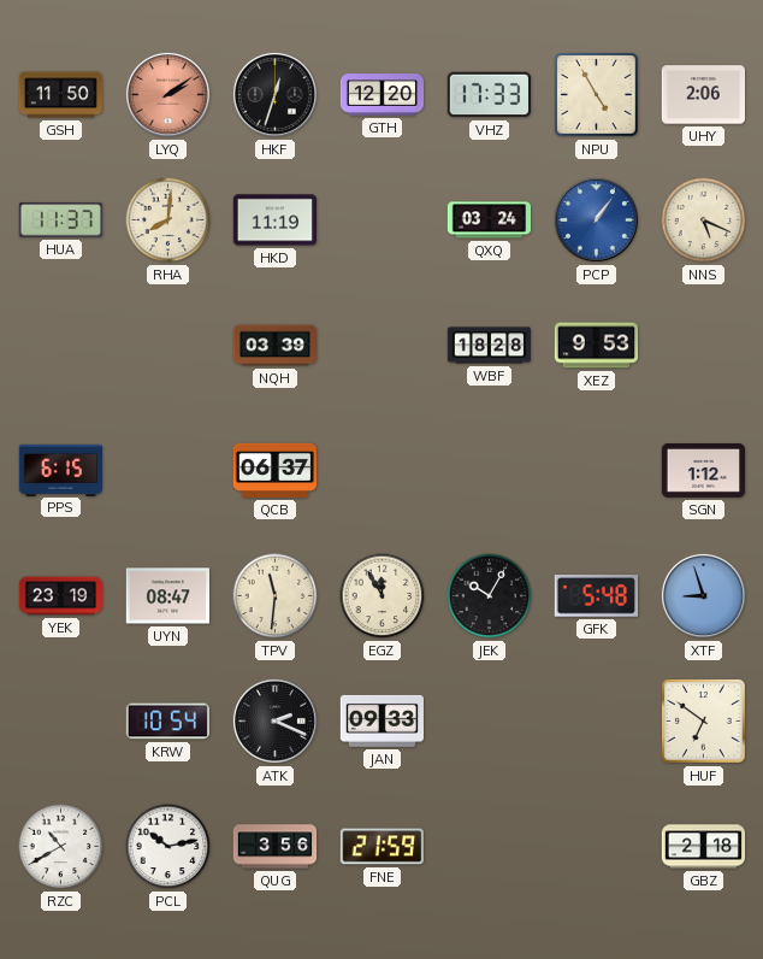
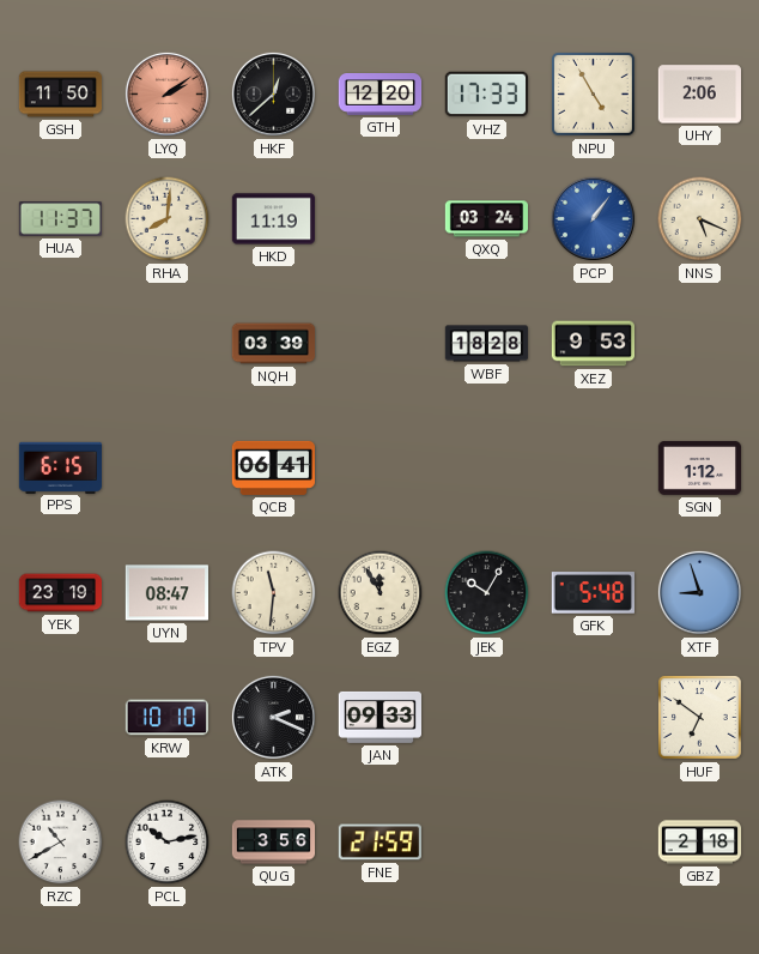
HKF: 12:33 -> 12:38 (273, 93)
QCB: 06:37 -> 06:41 (273, 467)
KRW: 10:54 -> 10:10 (166, 718)
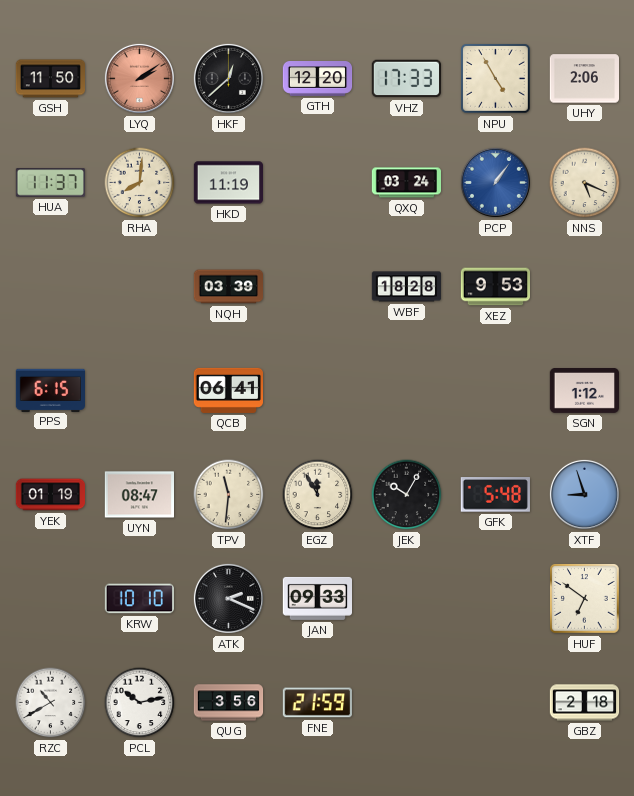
YEK: 23:19 -> 01:19 (50, 495)
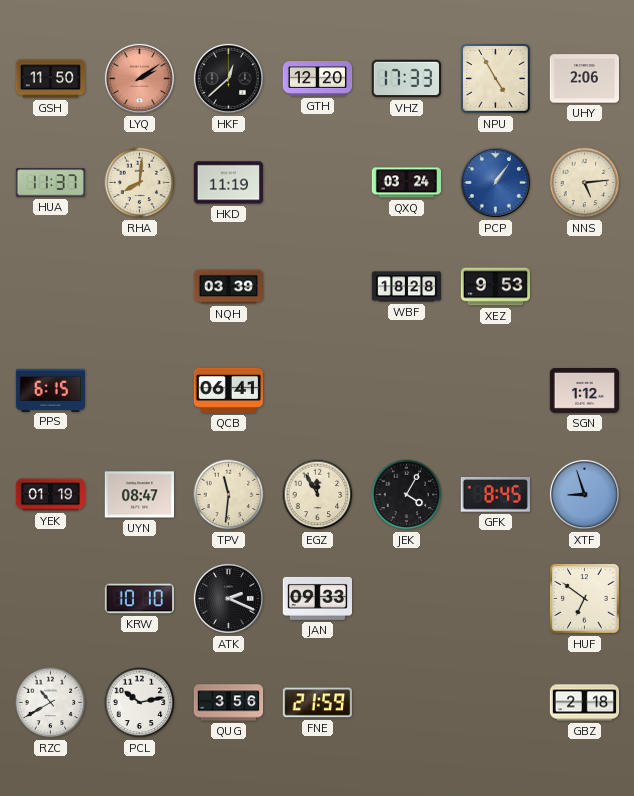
NNS: 5:19 -> 5:14 (585, 183)
JEK: 10:05 -> 4:05 (407, 495)
GFK: 5:48 -> 8:45 (495, 495)
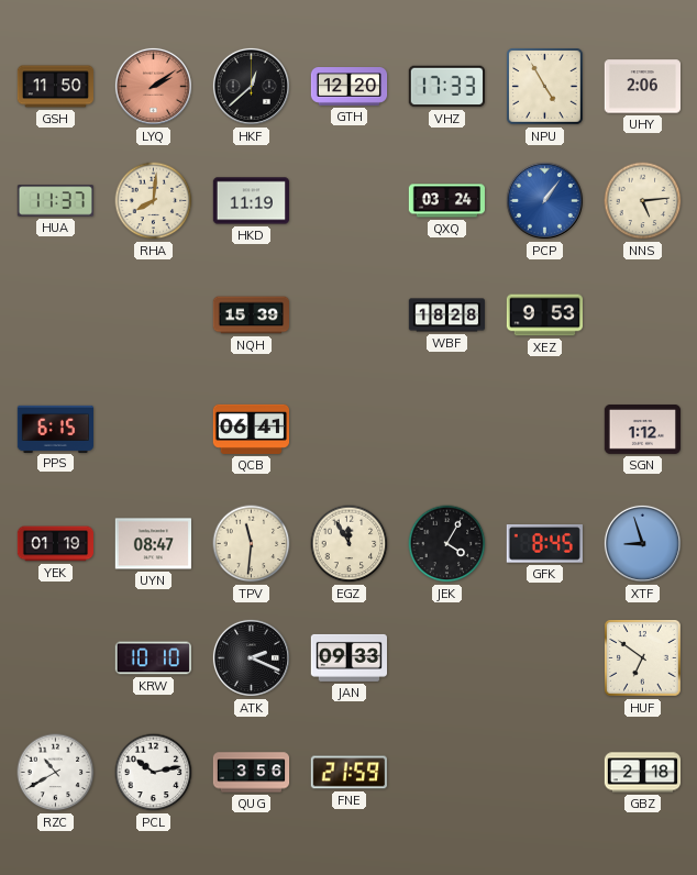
NQH: 03:39 -> 15:39 (251, 315)
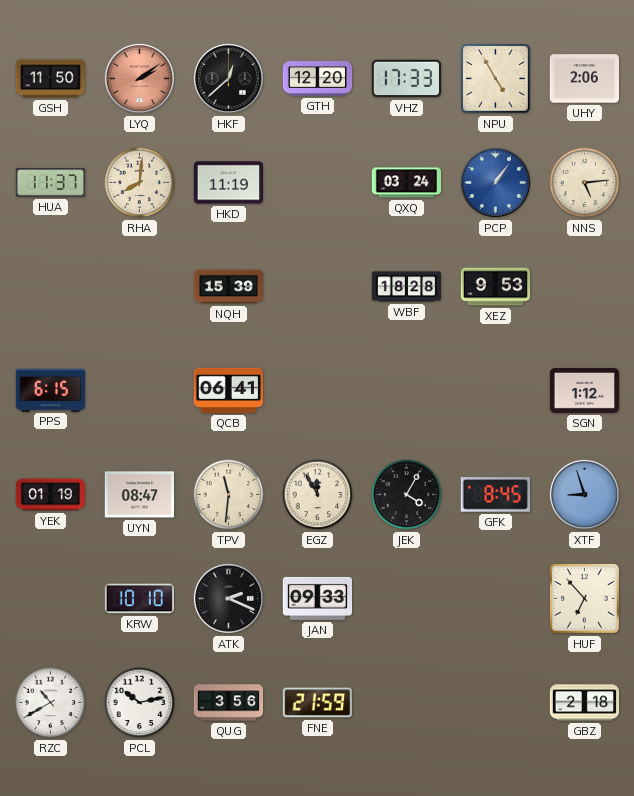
HUF: 6:51 -> 6:53 (585, 599)
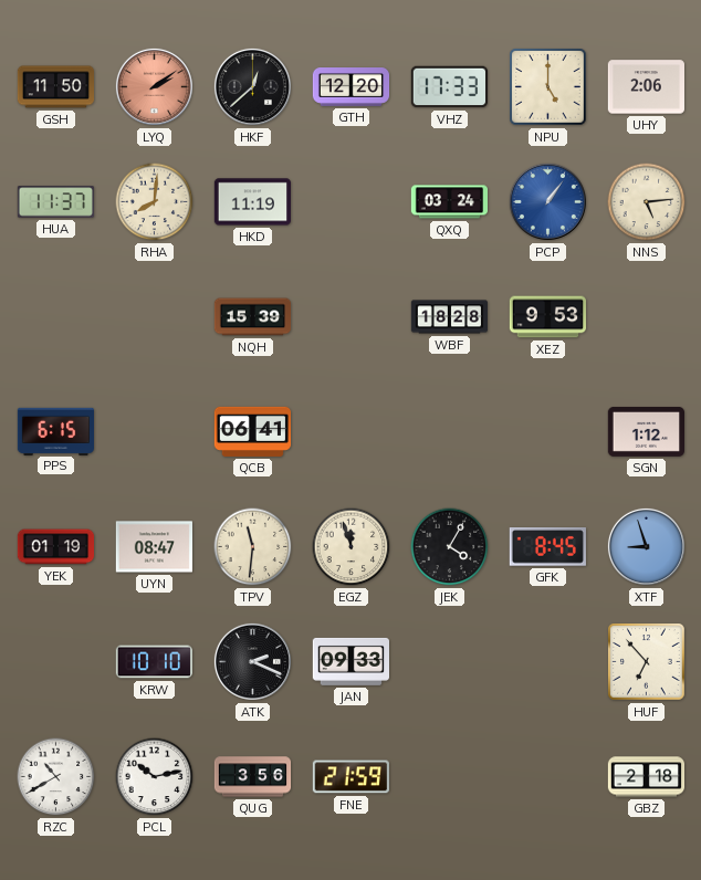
NPU: 4:55 -> 5:00 (548, 87)
EGZ: 11:55 -> 11:57 (352, 547)
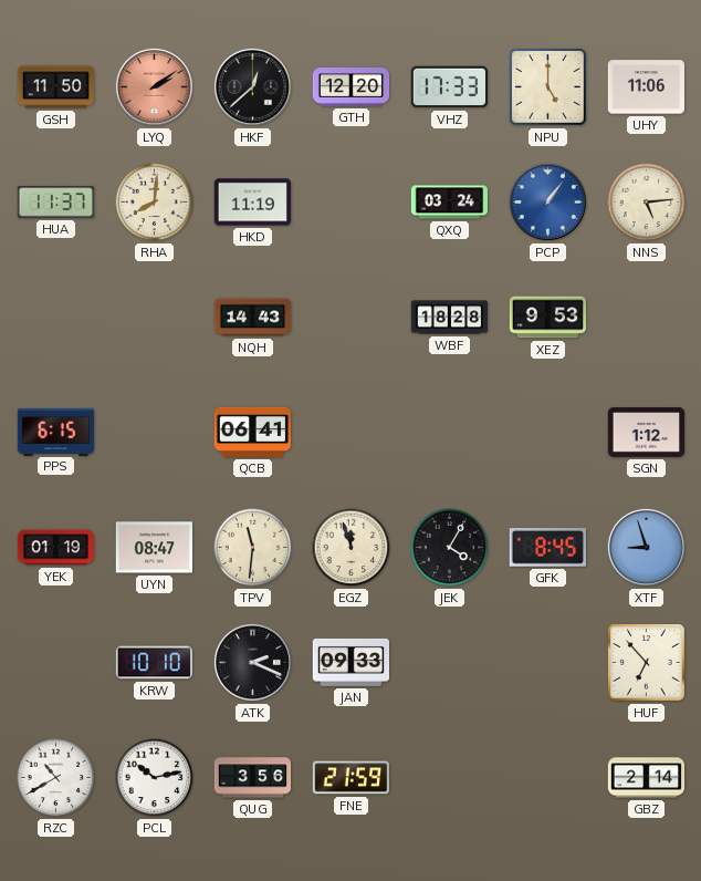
UHY: 2:06 -> 11:06 (646, 87)
NQH: 15:39 -> 14:43 (252, 318)
GBZ: 2:18 -> 2:14 (647, 778)
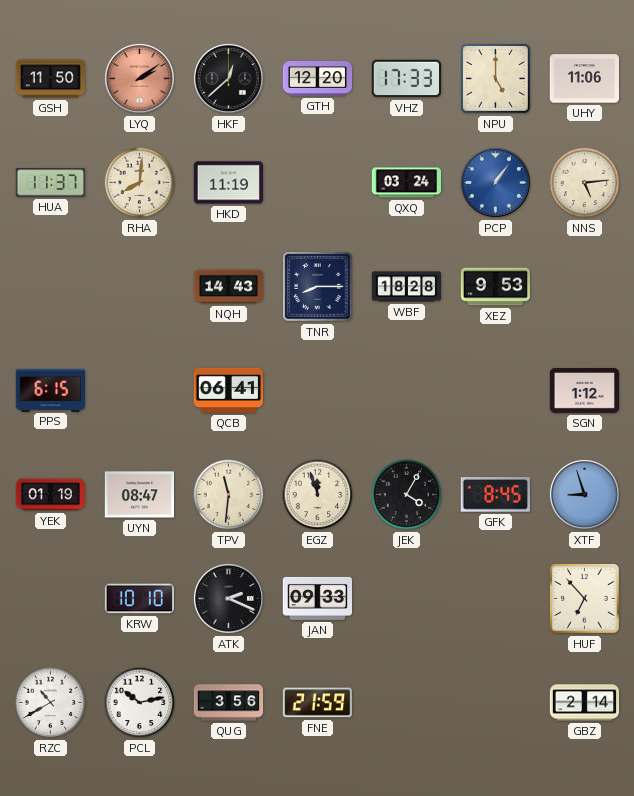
TNR: none -> 8:15 (318, 287)
